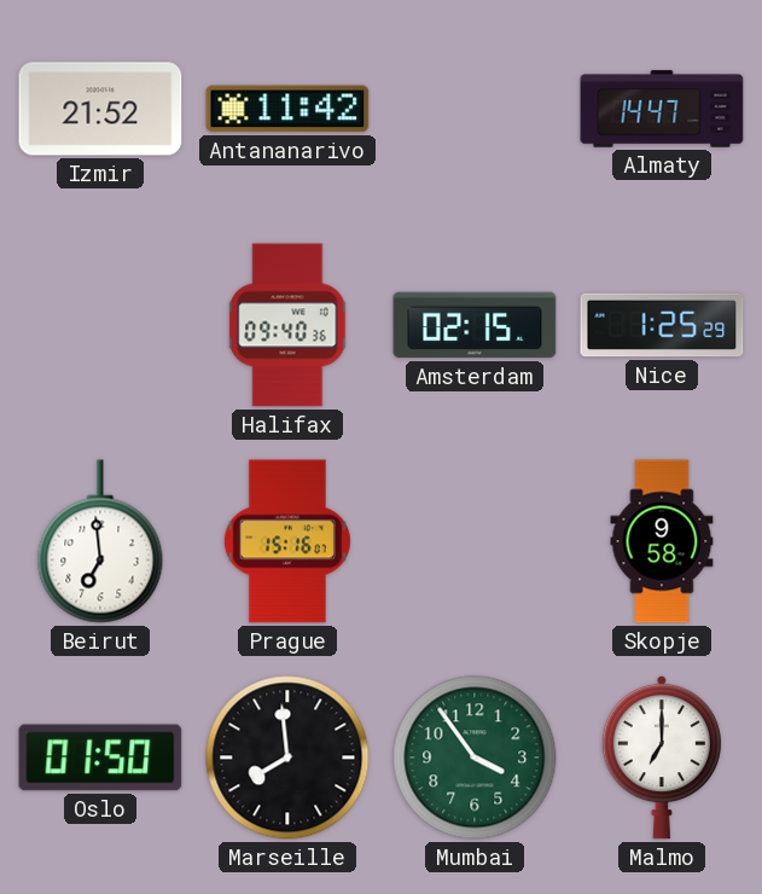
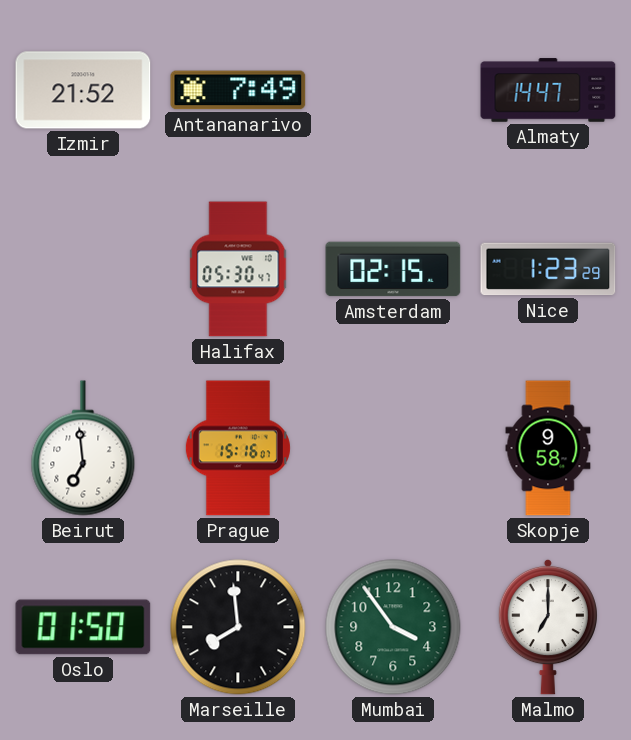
Antananarivo: 11:42 -> 7:49 (238, 90)
Halifax: 09:40 -> 05:30 (238, 269)
Nice: 1:25 -> 1:23 (548, 269)
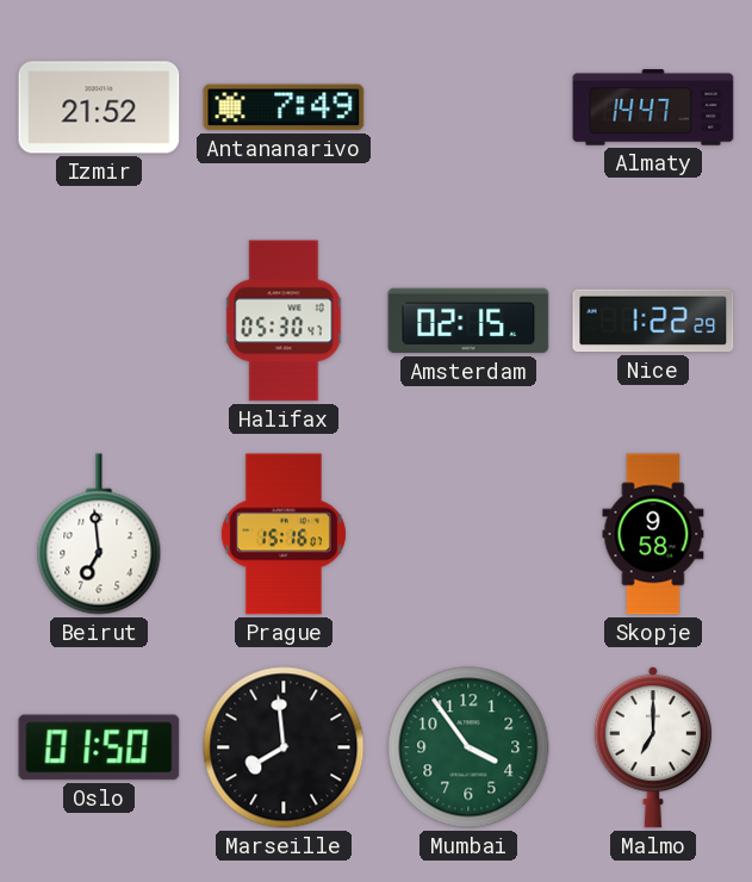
Nice: 1:23 -> 1:22 (653, 321)
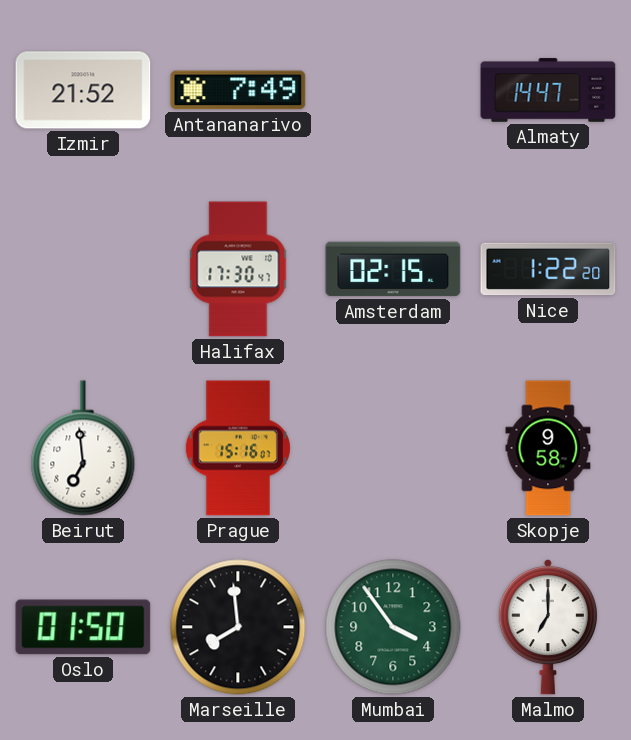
Halifax: 05:30 -> 17:30 (238, 269)
Nice: 1:22:29 -> 1:22:20 (548, 269)
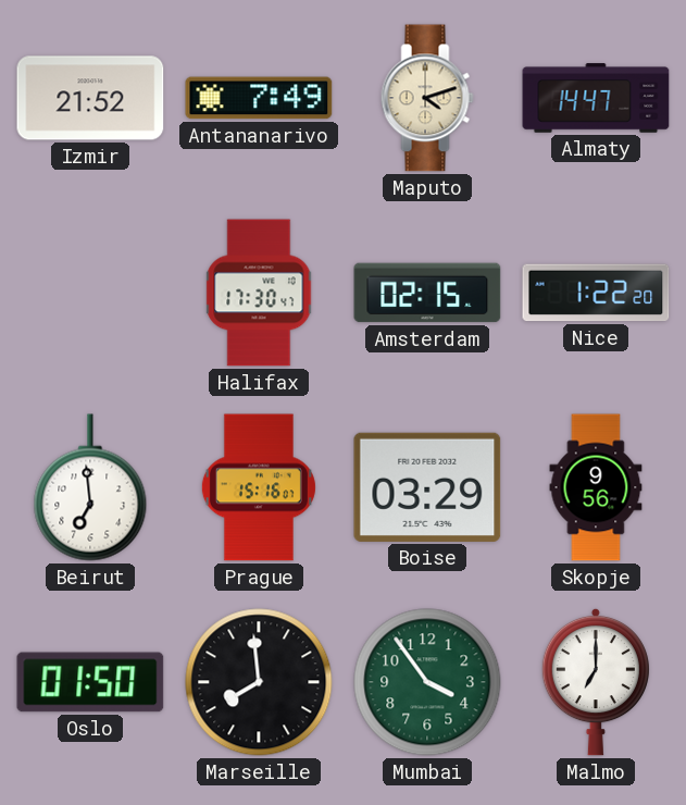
Maputo: none -> 4:12 (427, 98)
Boise: none -> 03:29 (427, 487)
Skopje: 9:58 -> 9:56 (596, 487)
